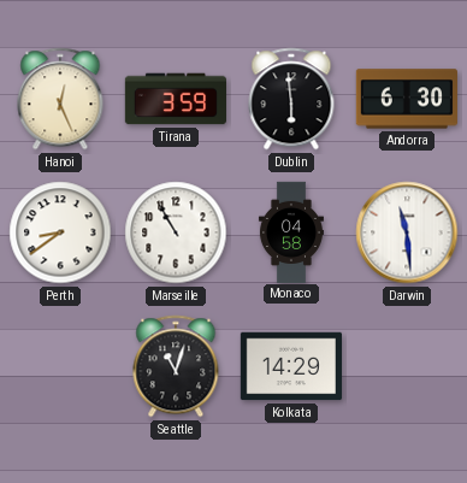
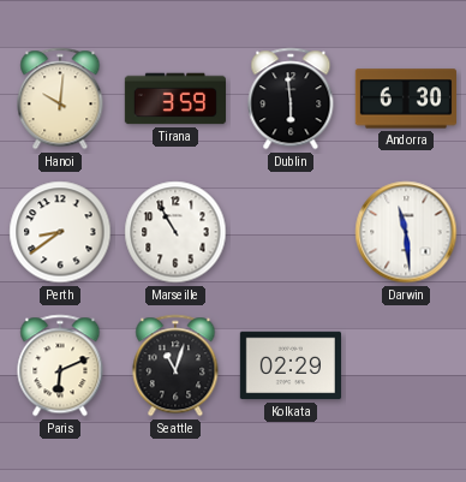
Hanoi: 12:26 -> 10:01 (60, 99)
Monaco: 04:58 -> none (291, 231)
Paris: none -> 6:11 (60, 365)
Kolkata: 14:29 -> 02:29 (289, 365)
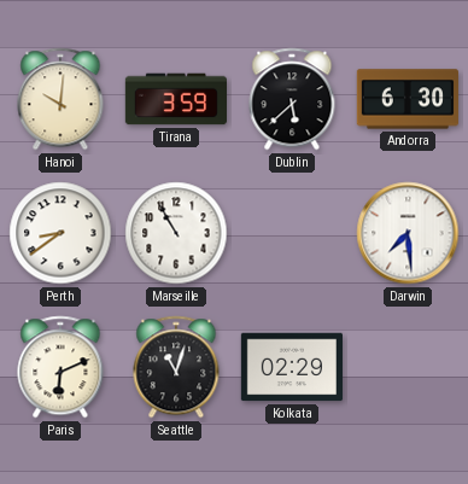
Dublin: 5:59 -> 5:38 (292, 99)
Darwin: 11:29 -> 7:29 (408, 233)
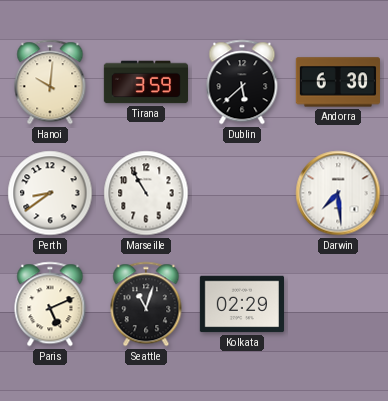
Paris: 6:11 -> 5:11 (50, 304)
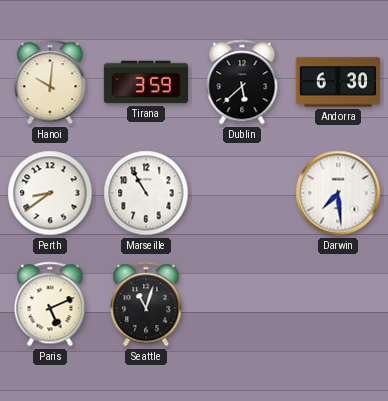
Kolkata: 02:29 -> none (241, 304)
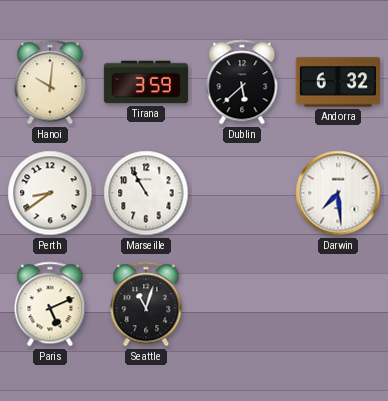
Andorra: 6:30 -> 6:32 (338, 82)
